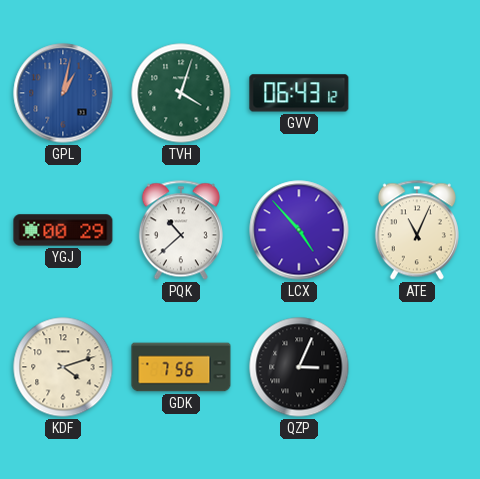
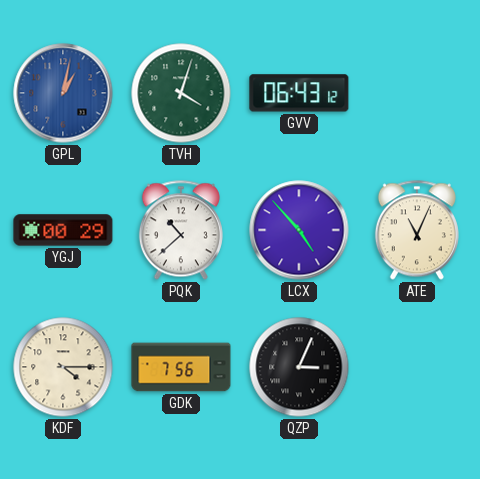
KDF: 4:12 -> 4:15 (63, 367)
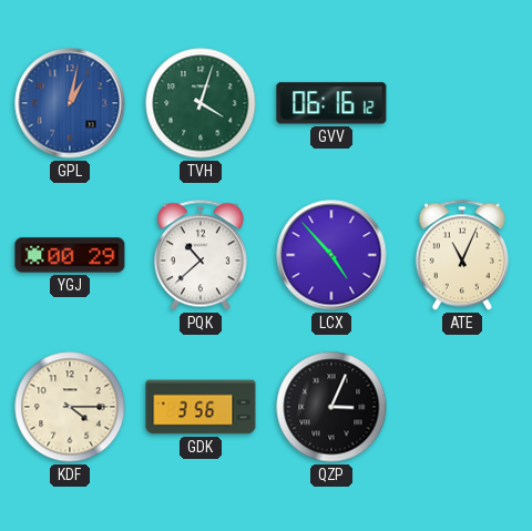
GVV: 06:43 -> 06:16 (331, 103)
GDK: 7:56 -> 3:56 (201, 407)
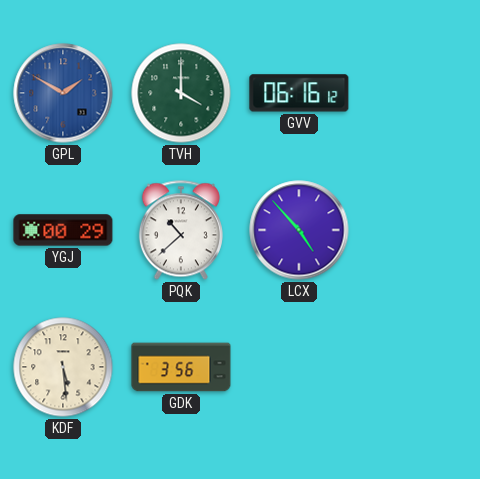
GPL: 1:02 -> 1:50 (63, 93)
TVH: 4:03 -> 4:00 (181, 93)
ATE: 11:04 -> none (462, 255)
KDF: 4:15 -> 5:29 (63, 367)
QZP: 3:04 -> none (331, 407)
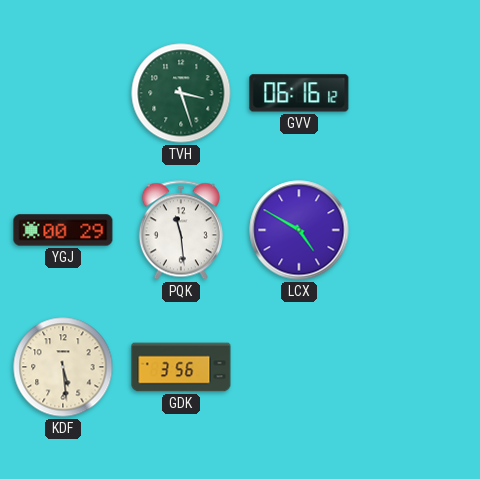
GPL: 1:50 -> none (63, 93)
TVH: 4:00 -> 3:27 (181, 93)
PQK: 10:38 -> 11:29 (181, 230)
LCX: 4:53 -> 4:50 (299, 230)
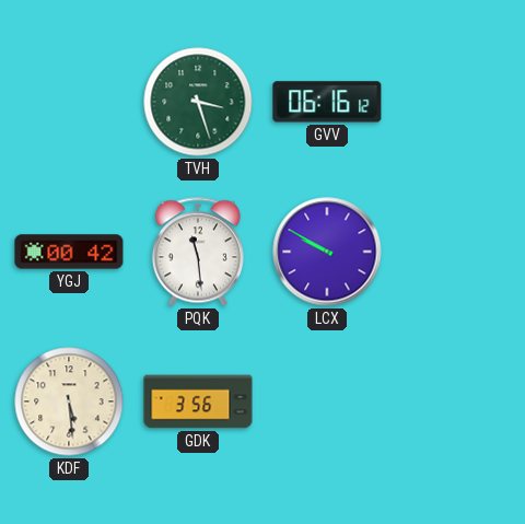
YGJ: 00:29 -> 00:42 (69, 252)
LCX: 4:50 -> 9:50 (327, 252)
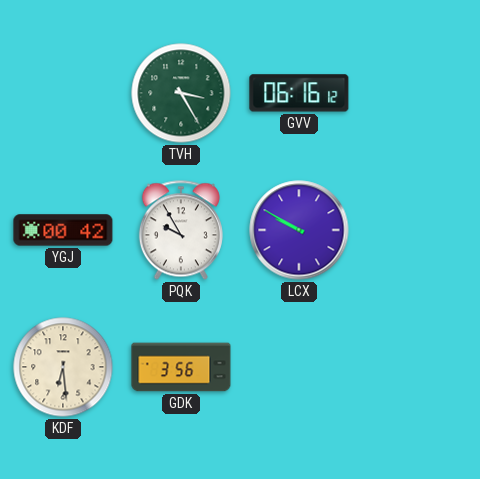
TVH: 3:27 -> 3:25 (181, 93)
PQK: 11:29 -> 9:55 (181, 230)
KDF: 5:29 -> 6:29 (63, 367)
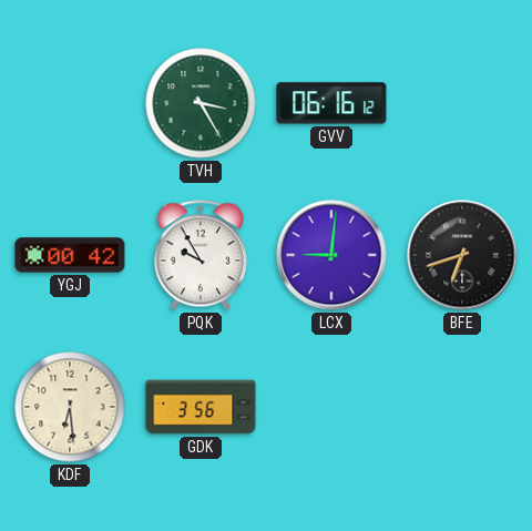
LCX: 9:50 -> 9:01 (331, 255)
BFE: none -> 6:42 (462, 255)
